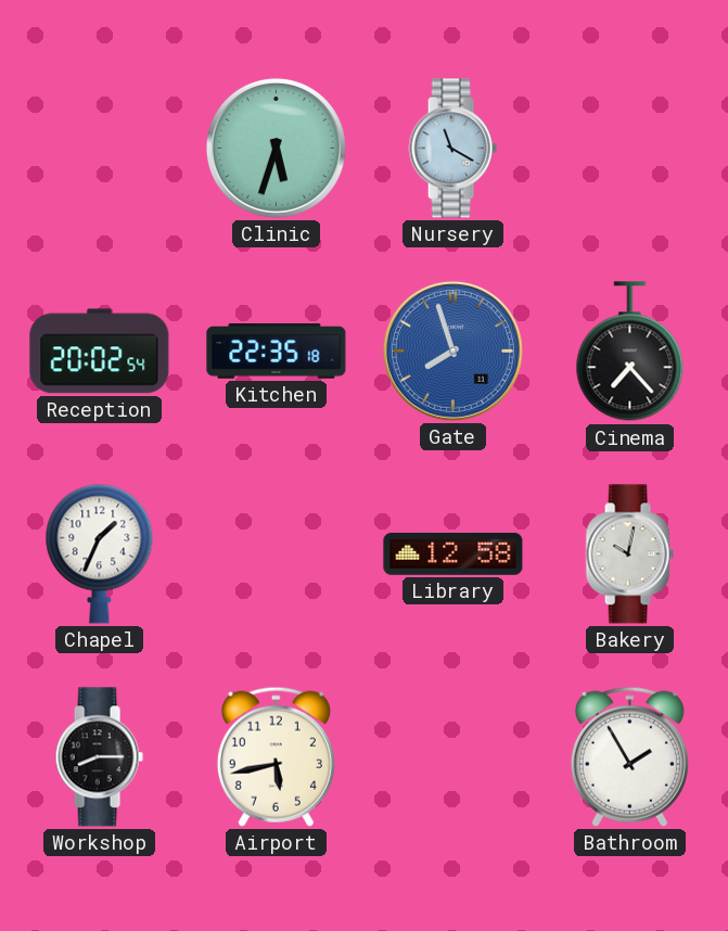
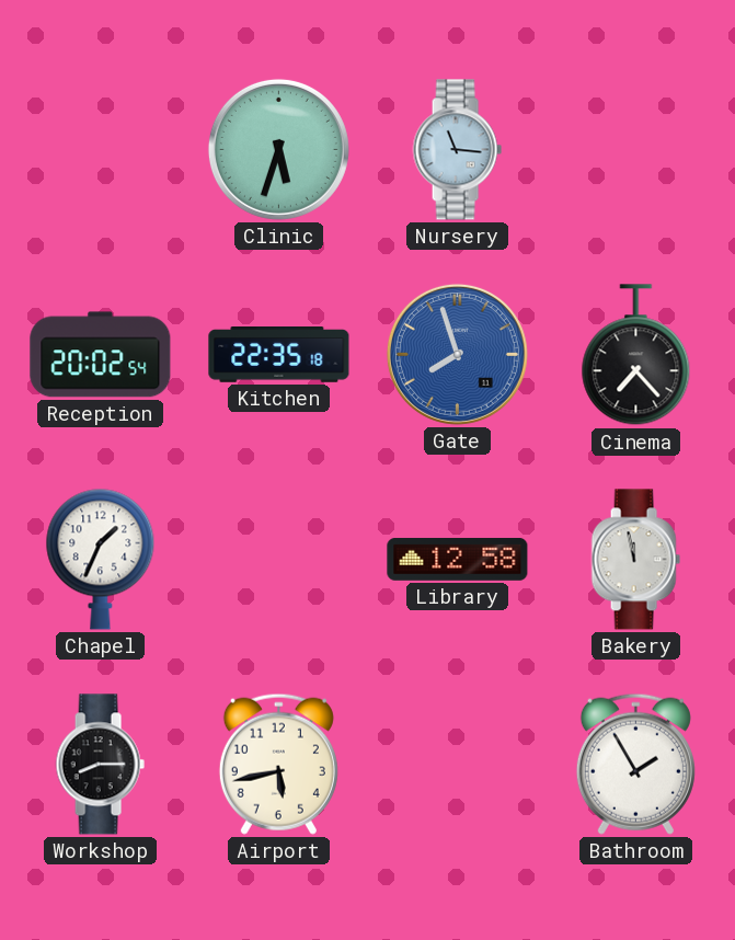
Nursery: 11:20 -> 11:16 (457, 150)
Bakery: 10:02 -> 11:58 (635, 560)
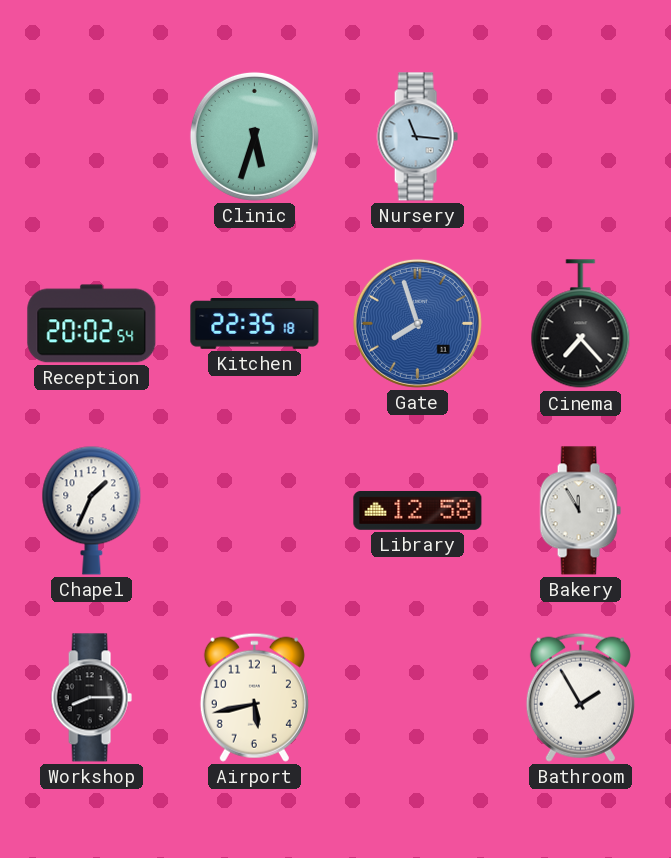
Bakery: 11:58 -> 11:55 (580, 511)
